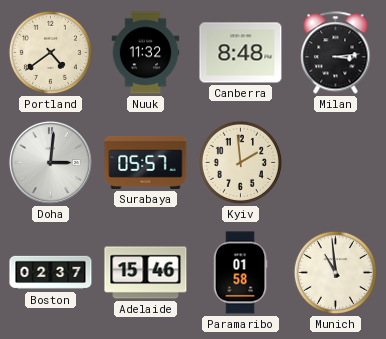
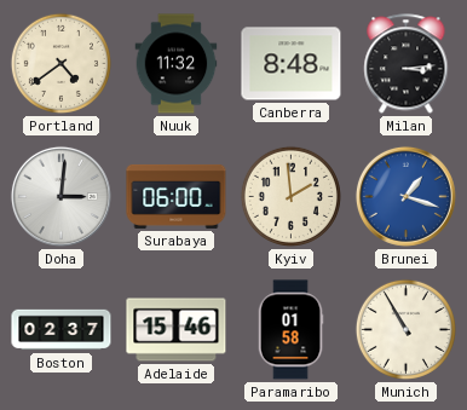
Surabaya: 05:57 -> 06:00 (177, 196)
Brunei: none -> 1:18 (405, 196)
Munich: 10:59 -> 10:55 (405, 329)
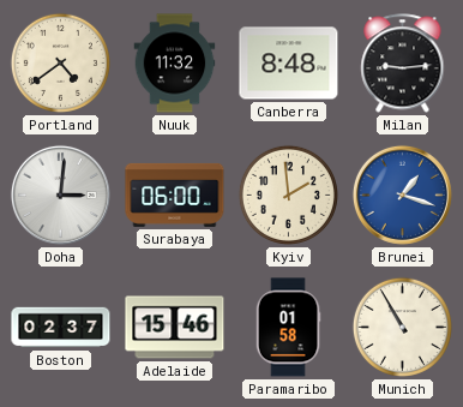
Milan: 3:14 -> 9:14 (403, 64)
